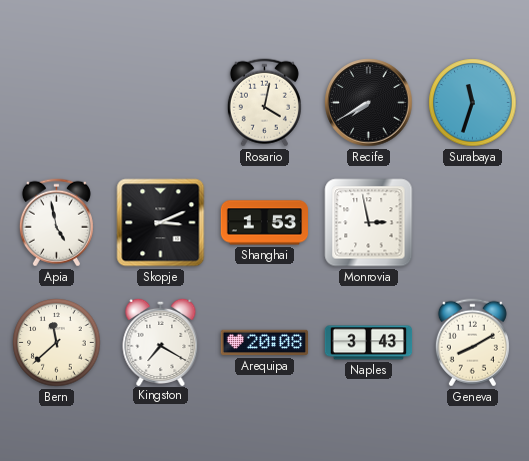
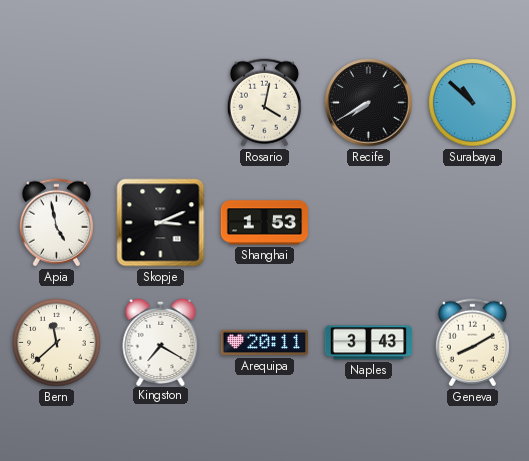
Surabaya: 11:33 -> 10:52 (473, 103)
Monrovia: 2:58 -> none (369, 223)
Arequipa: 20:08 -> 20:11 (264, 343)
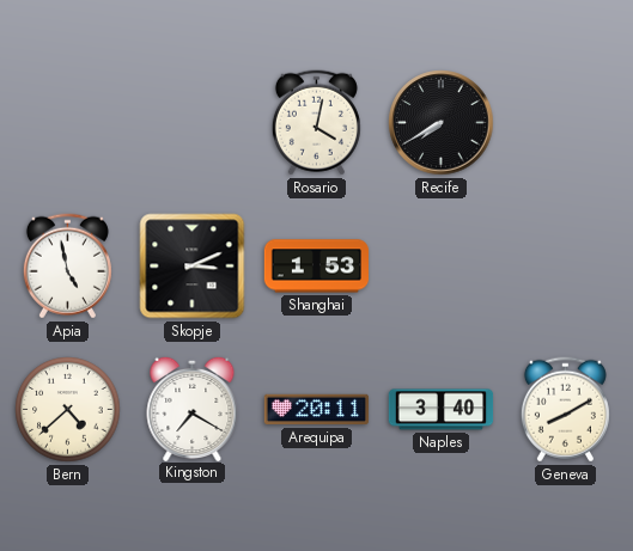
Surabaya: 10:52 -> none (473, 103)
Bern: 11:38 -> 4:38 (68, 410)
Naples: 3:43 -> 3:40 (442, 410)
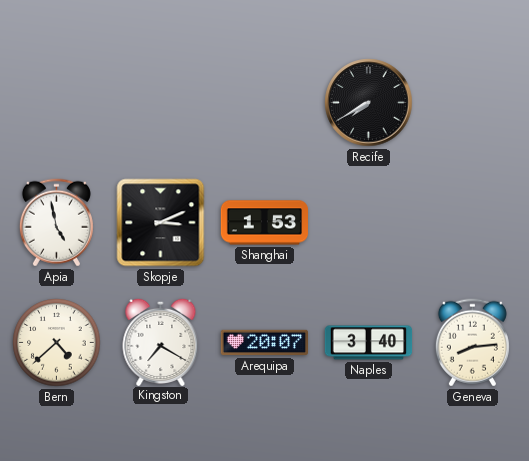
Rosario: 4:02 -> none (316, 123)
Arequipa: 20:11 -> 20:07 (264, 343)
Geneva: 8:10 -> 8:14 (472, 343)
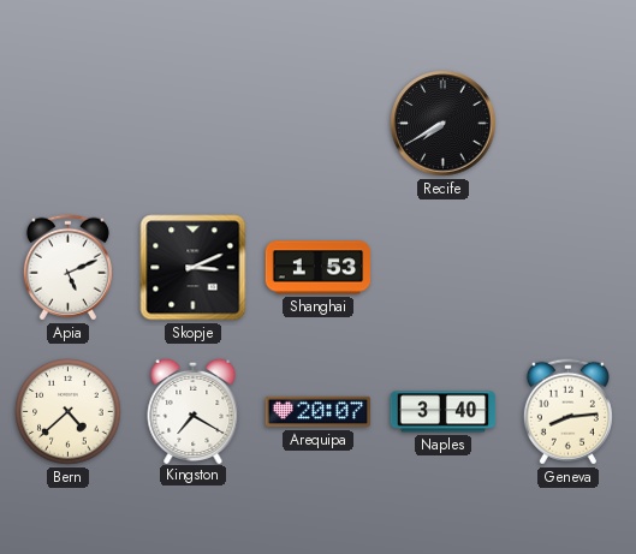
Apia: 4:58 -> 5:11 (67, 268)
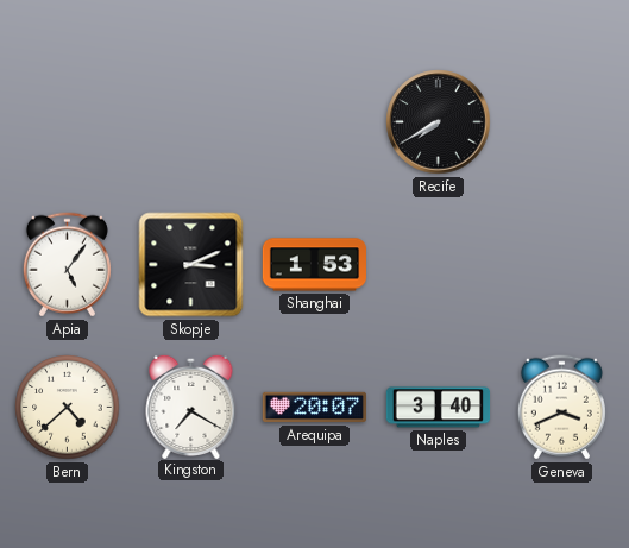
Apia: 5:11 -> 5:06 (67, 265)
Geneva: 8:14 -> 3:41 (561, 408)
